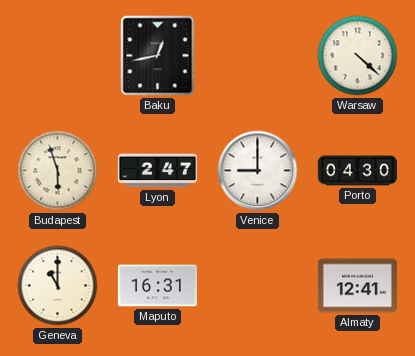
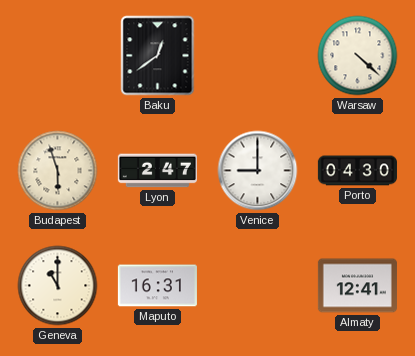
Baku: 12:43 -> 12:39 (158, 56)
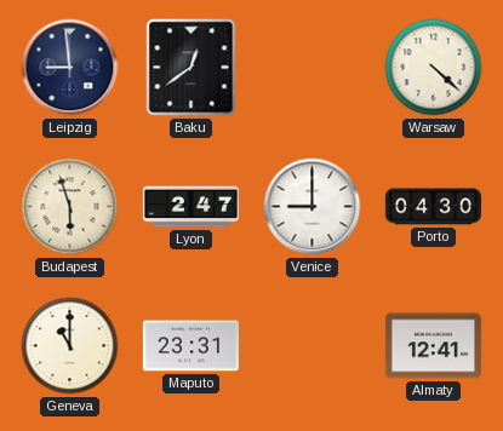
Leipzig: none -> 8:59 (70, 68)
Maputo: 16:31 -> 23:31 (190, 346)
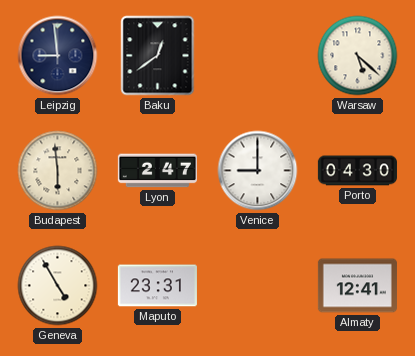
Warsaw: 4:22 -> 5:22 (358, 56)
Budapest: 5:57 -> 5:59 (58, 171)
Geneva: 11:00 -> 4:55 (58, 286)
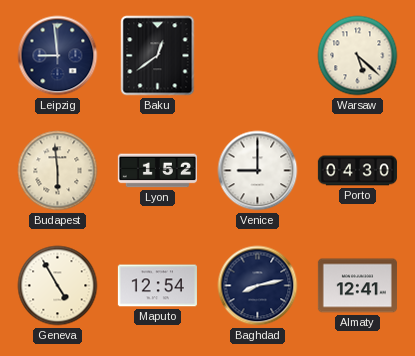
Lyon: 2:47 -> 1:52 (157, 171)
Maputo: 23:31 -> 12:54 (157, 286)
Baghdad: none -> 8:13 (258, 286)
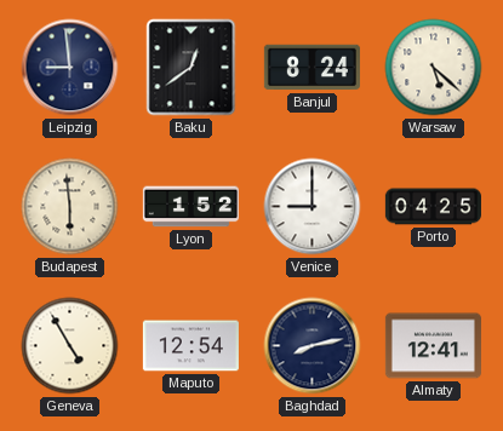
Banjul: none -> 8:24 (311, 68)
Porto: 04:30 -> 04:25 (433, 207)
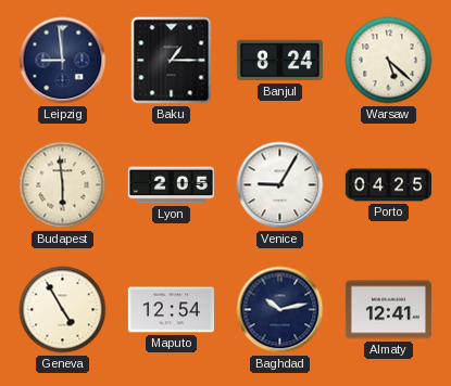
Baku: 12:39 -> 1:15 (172, 61)
Lyon: 1:52 -> 2:05 (171, 185)
Venice: 9:00 -> 9:05 (280, 185)
Baghdad: 8:13 -> 10:13 (280, 310)
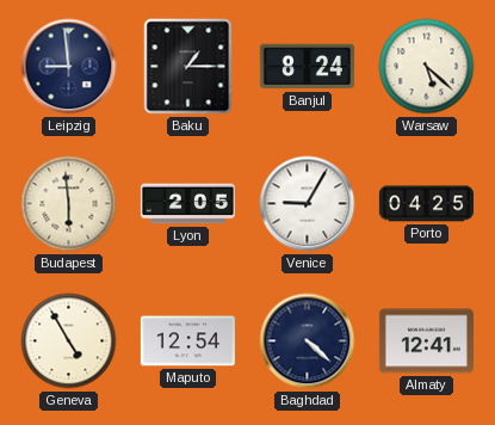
Baghdad: 10:13 -> 4:22 (308, 341)
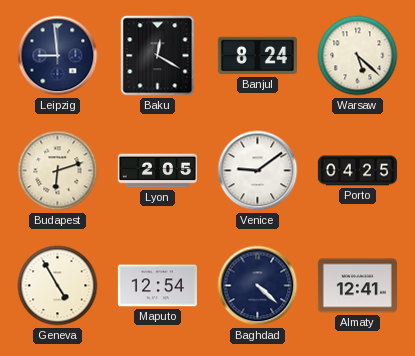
Baku: 1:15 -> 12:20 (158, 56)
Budapest: 5:59 -> 6:12 (58, 171)
Venice: 9:05 -> 9:09 (258, 171)
